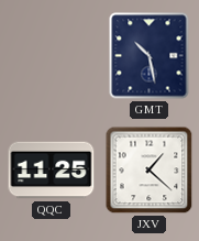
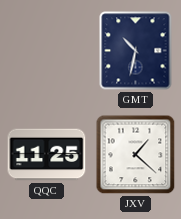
GMT: 10:28 -> 10:32 (136, 51)
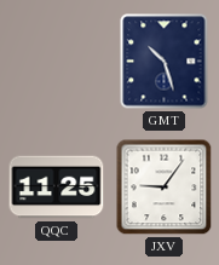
GMT: 10:32 -> 10:27 (165, 62)
JXV: 1:22 -> 9:06 (165, 188)
